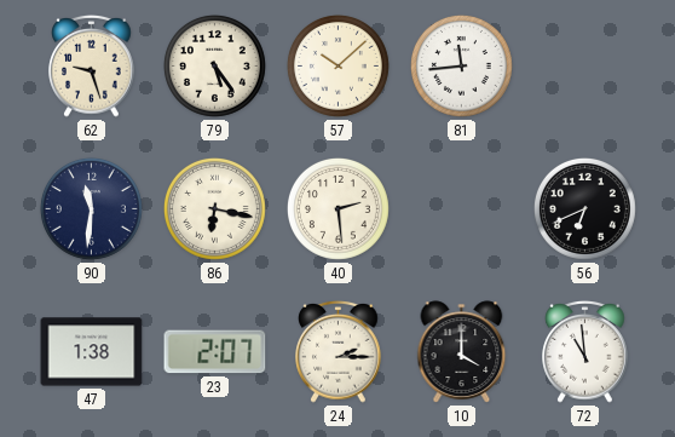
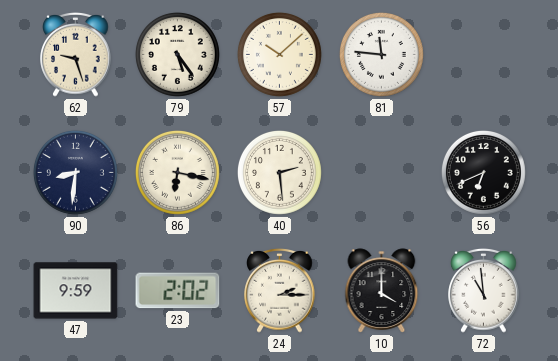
81: 11:44 -> 11:46 (381, 54)
90: 11:31 -> 8:31 (75, 172)
47: 1:38 -> 9:59 (76, 291)
23: 2:07 -> 2:02 (178, 291)
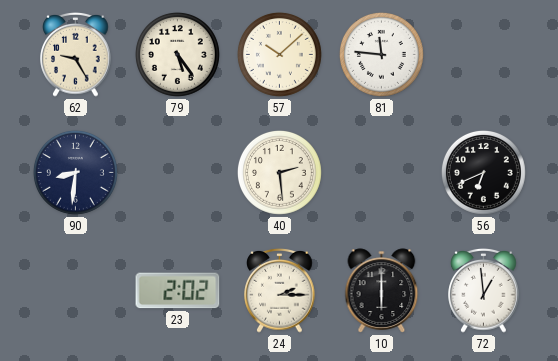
62: 9:27 -> 9:25 (76, 54)
86: 6:17 -> none (177, 172)
47: 9:59 -> none (76, 291)
10: 4:00 -> 6:00 (382, 291)
72: 10:59 -> 12:59 (484, 290)
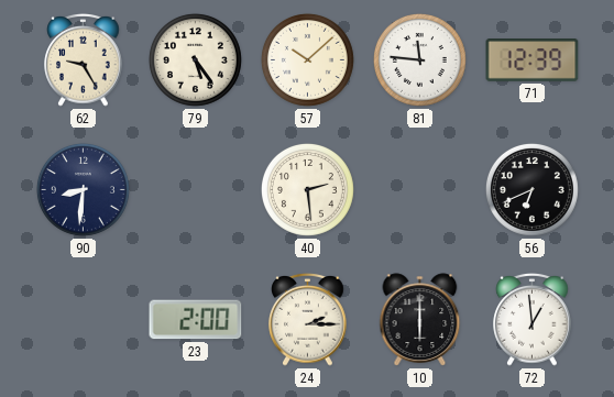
71: none -> 12:39 (533, 60)
23: 2:02 -> 2:00 (196, 320)
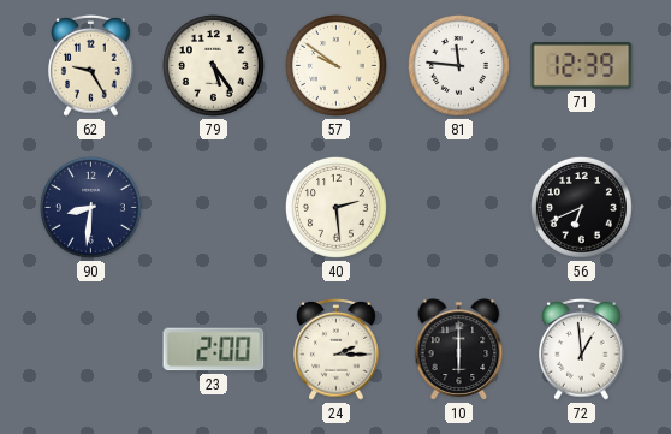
57: 10:08 -> 9:51 (335, 65)
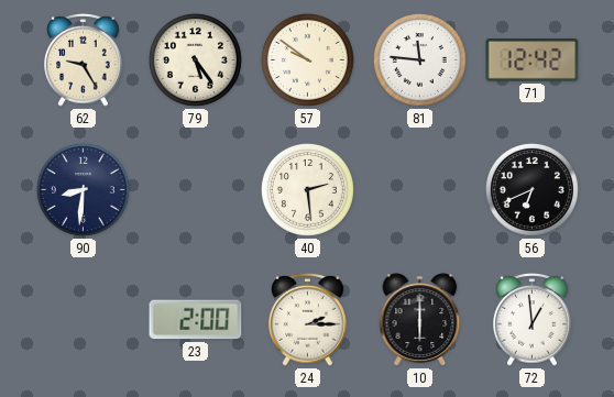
71: 12:39 -> 12:42 (533, 60)
